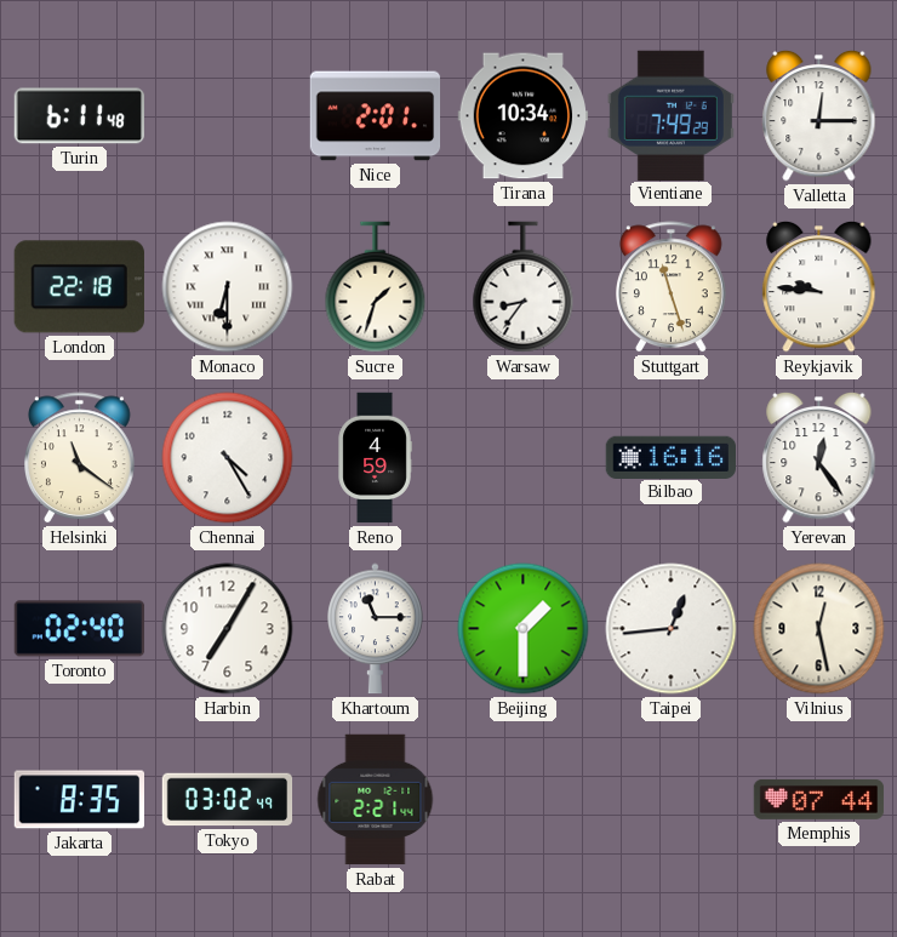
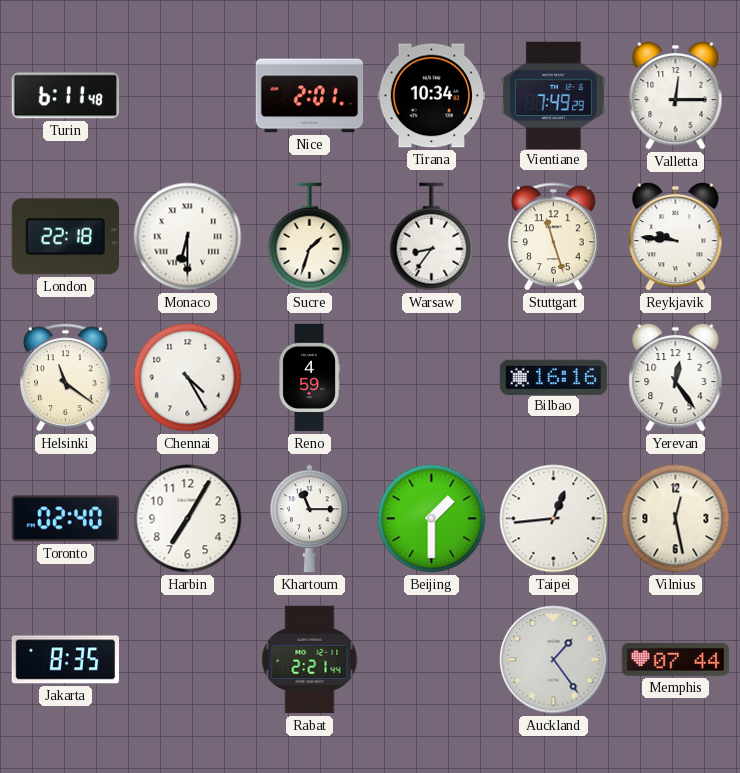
Tokyo: 03:02 -> none (228, 800)
Auckland: none -> 1:24 (554, 660)
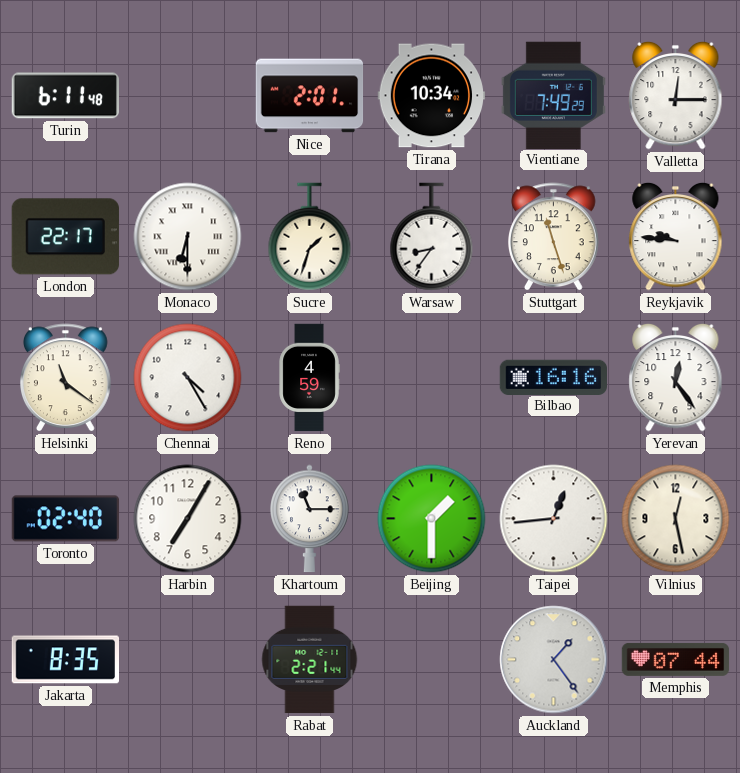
London: 22:18 -> 22:17 (65, 237)
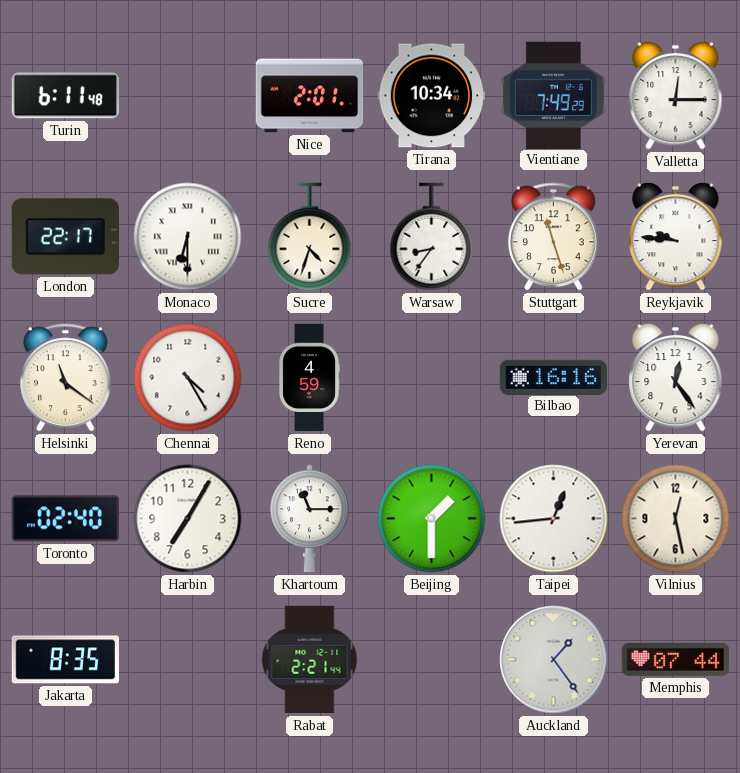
Sucre: 1:33 -> 4:33 (310, 237)
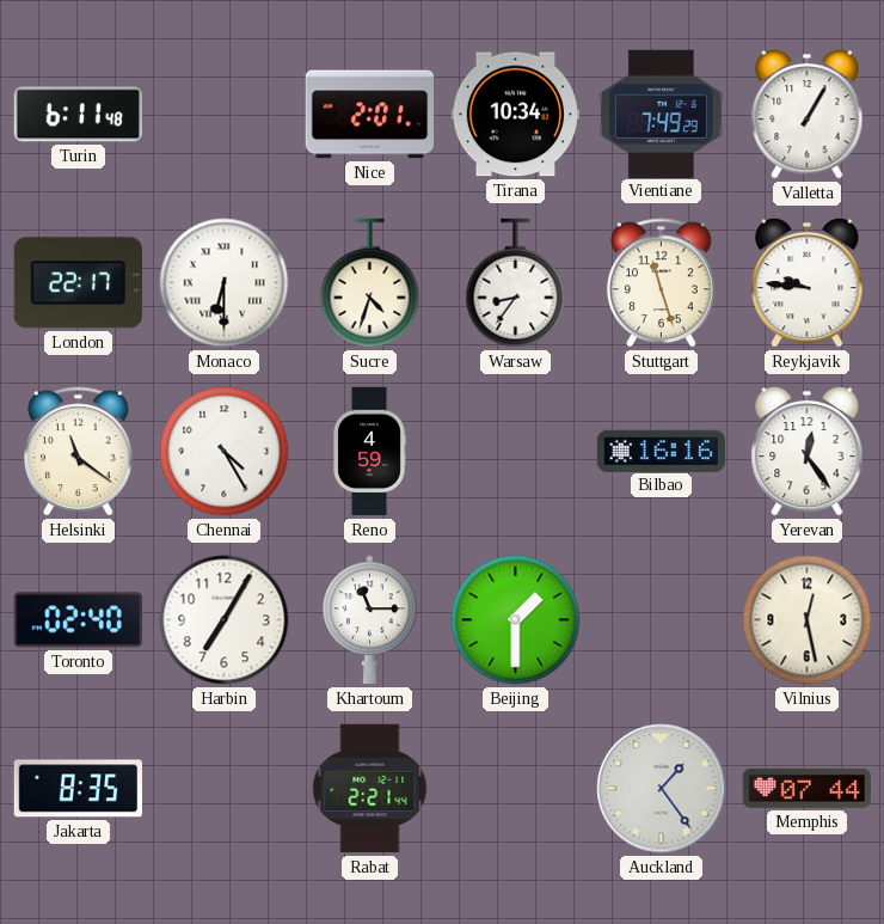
Valletta: 12:15 -> 1:05 (808, 114)
Taipei: 12:44 -> none (554, 519)
